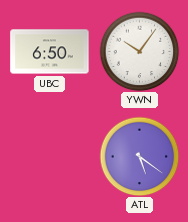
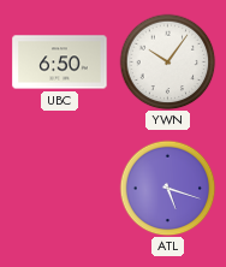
ATL: 5:21 -> 5:18 (167, 188)
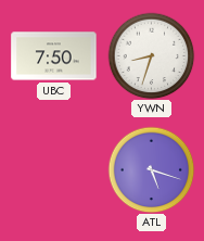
UBC: 6:50 -> 7:50 (54, 56)
YWN: 10:06 -> 8:33 (151, 55)
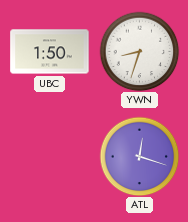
UBC: 7:50 -> 1:50 (50, 52)
ATL: 5:18 -> 12:18 (139, 156)
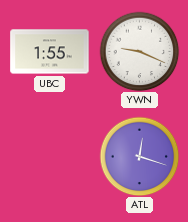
UBC: 1:50 -> 1:55 (50, 52)
YWN: 8:33 -> 9:19 (139, 51)
